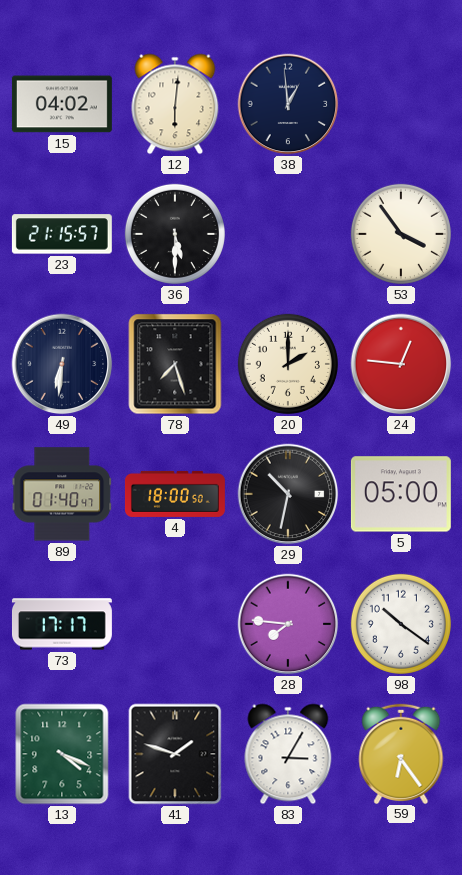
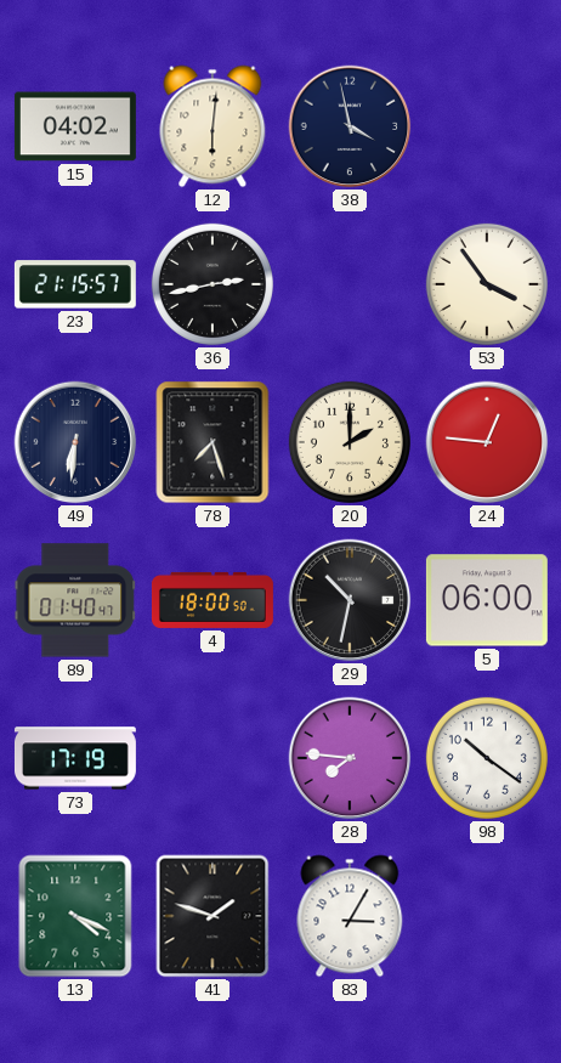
38: 12:59 -> 3:58 (350, 126)
36: 5:30 -> 2:43 (212, 284)
5: 05:00 -> 06:00 (487, 600)
73: 17:17 -> 17:19 (75, 758)
59: 6:24 -> none (401, 753)
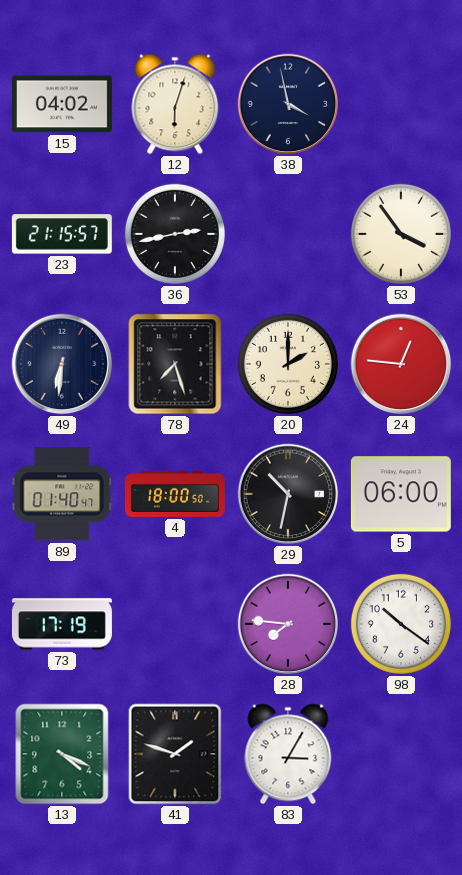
12: 6:01 -> 6:03 (175, 104)
